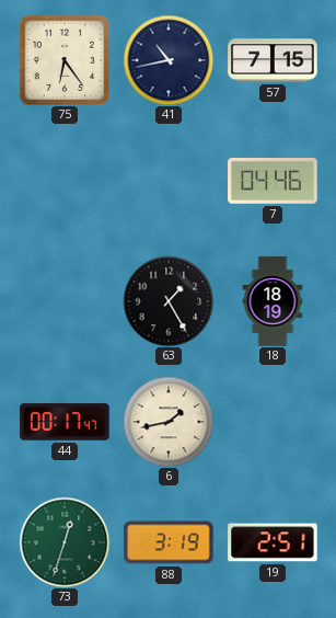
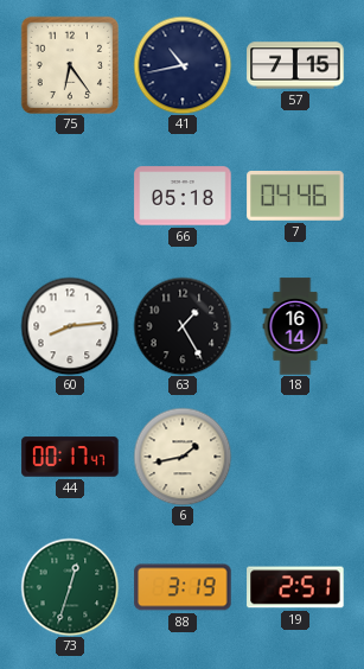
66: none -> 05:18 (183, 196)
60: none -> 8:14 (70, 326)
18: 18:19 -> 16:14 (295, 326)
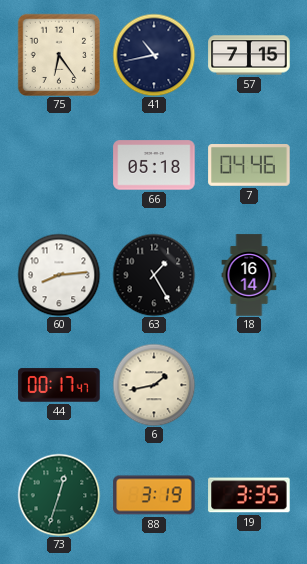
19: 2:51 -> 3:35 (249, 495)
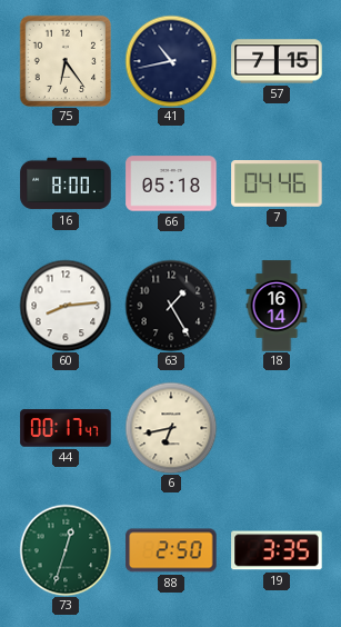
16: none -> 8:00 (66, 183)
6: 1:43 -> 6:43 (171, 428)
88: 3:19 -> 2:50 (171, 550)
